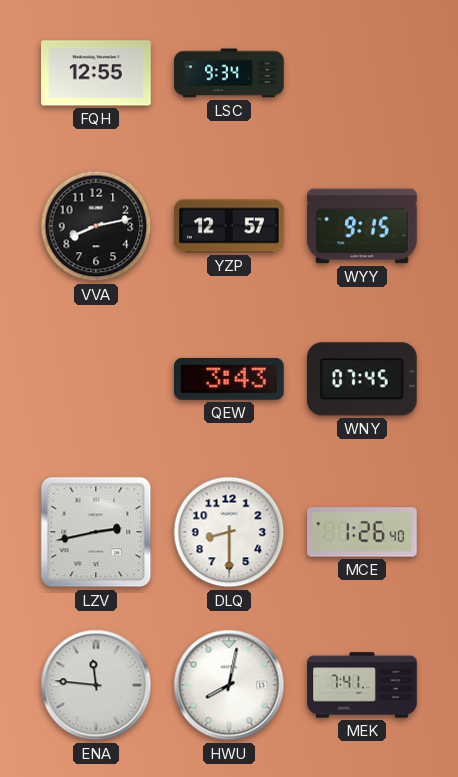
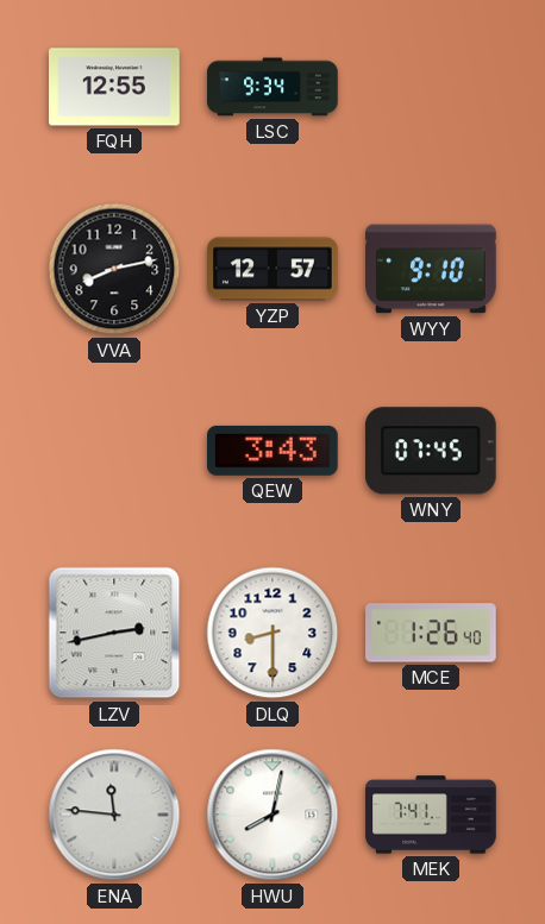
WYY: 9:15 -> 9:10 (431, 269)
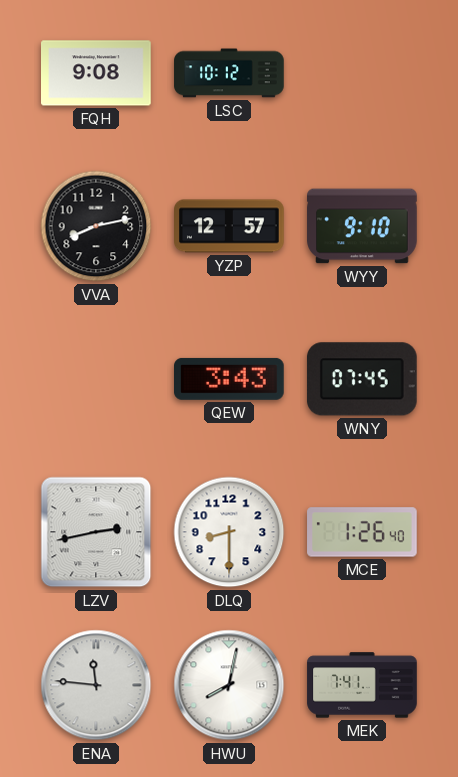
FQH: 12:55 -> 9:08 (96, 73)
LSC: 9:34 -> 10:12 (229, 73)
